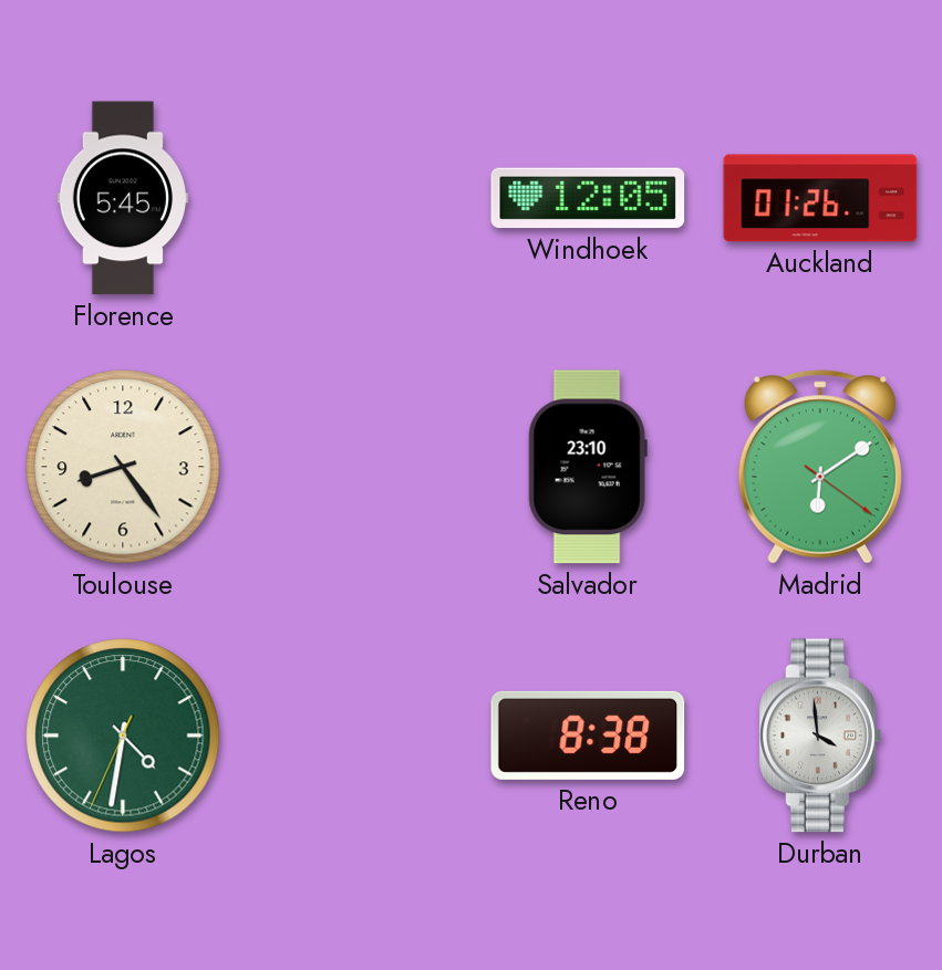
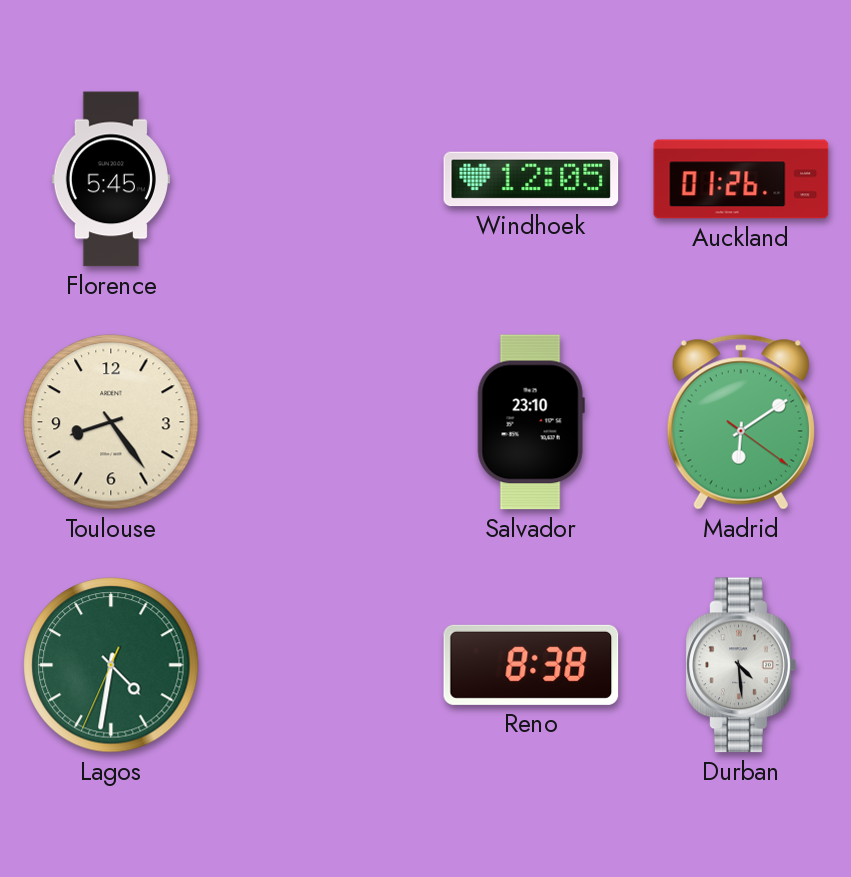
Durban: 3:59 -> 4:29 (741, 665)
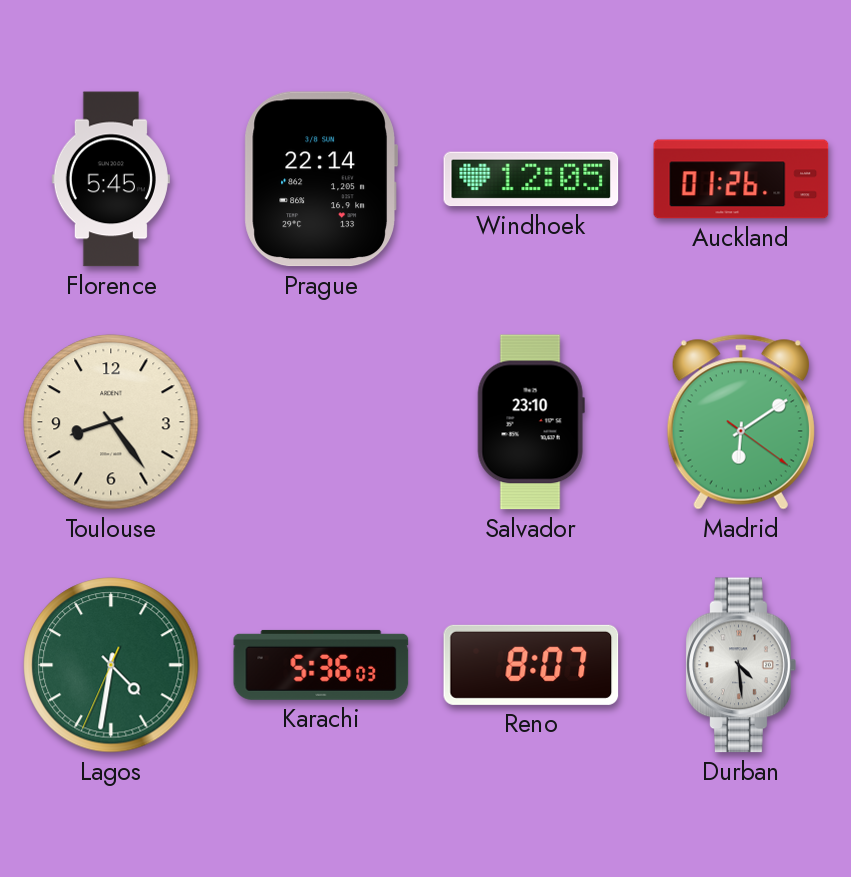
Prague: none -> 22:14 (321, 179)
Karachi: none -> 5:36 (321, 665)
Reno: 8:38 -> 8:07 (531, 665)
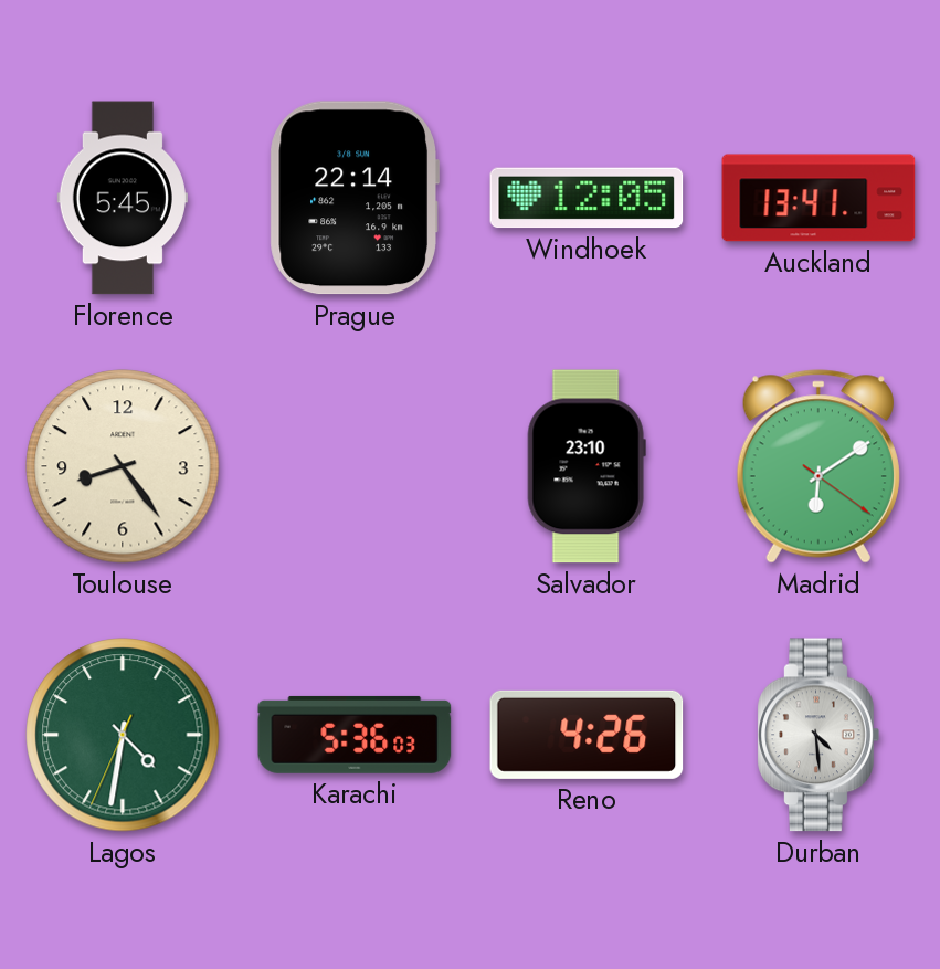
Auckland: 01:26 -> 13:41 (818, 198)
Reno: 8:07 -> 4:26 (587, 735)
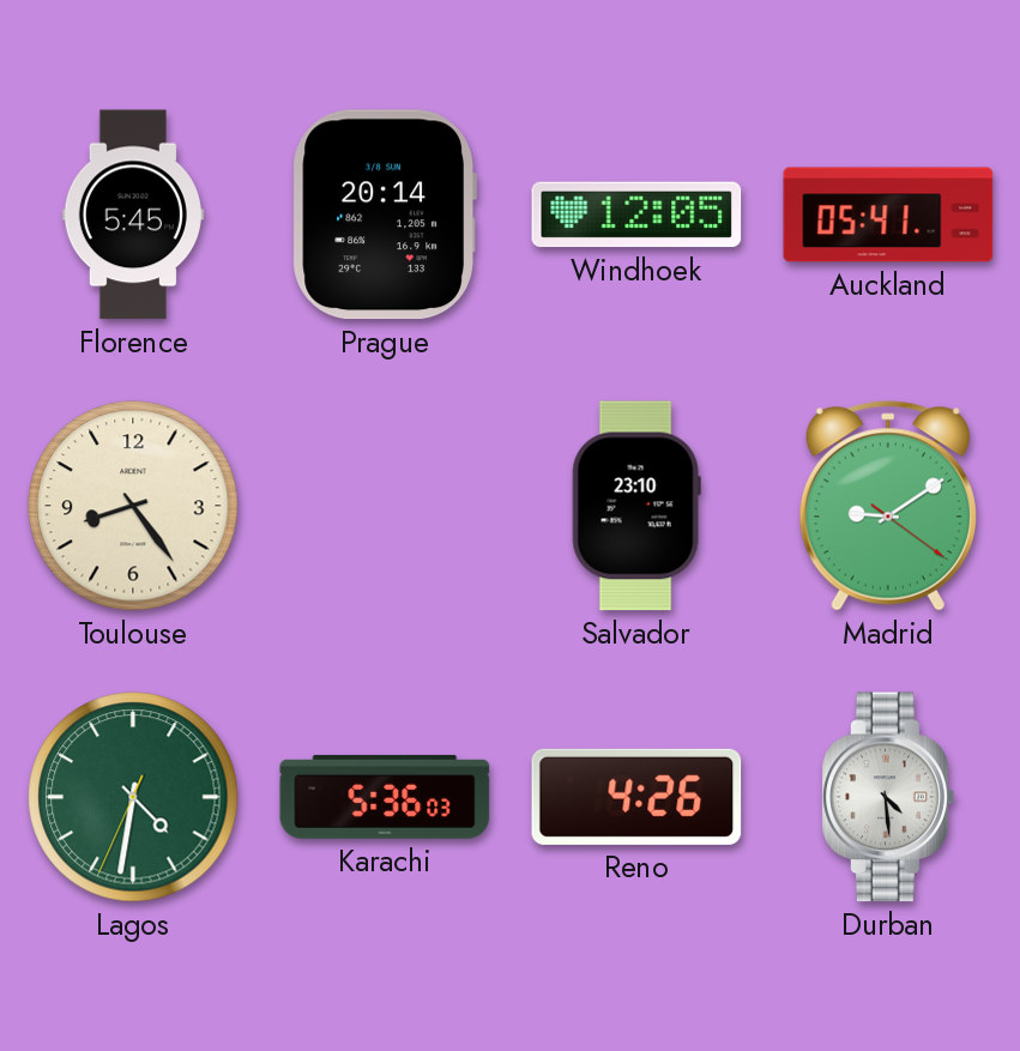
Prague: 22:14 -> 20:14 (385, 215)
Auckland: 13:41 -> 05:41 (888, 215)
Madrid: 6:09 -> 9:09 (888, 506)
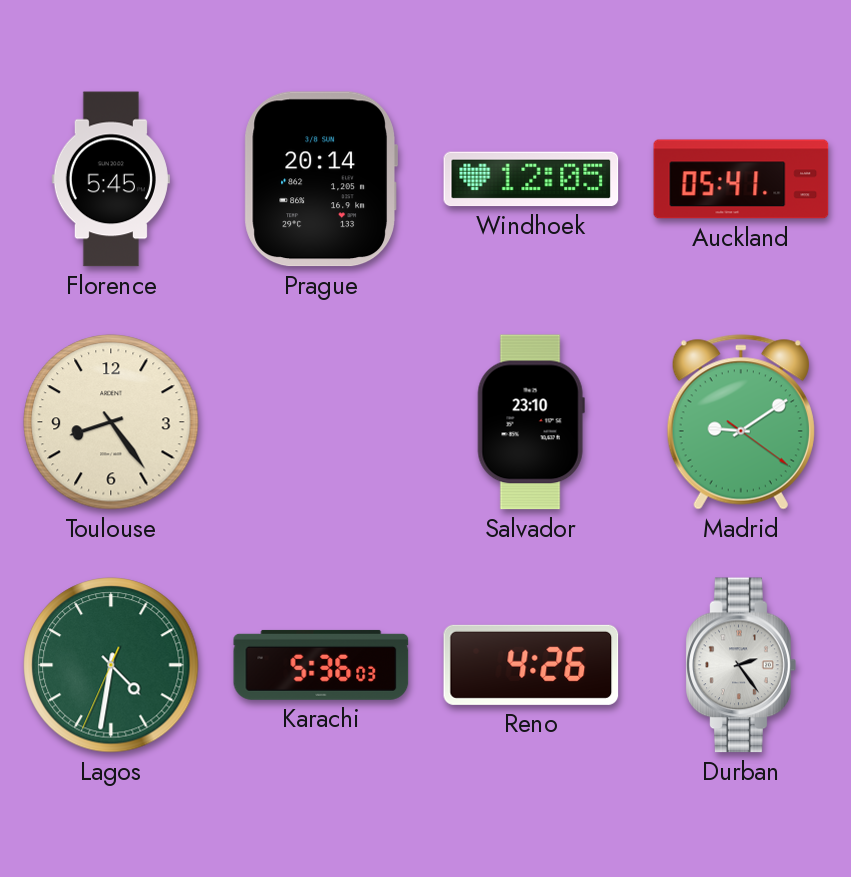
Durban: 4:29 -> 2:24 (741, 665)
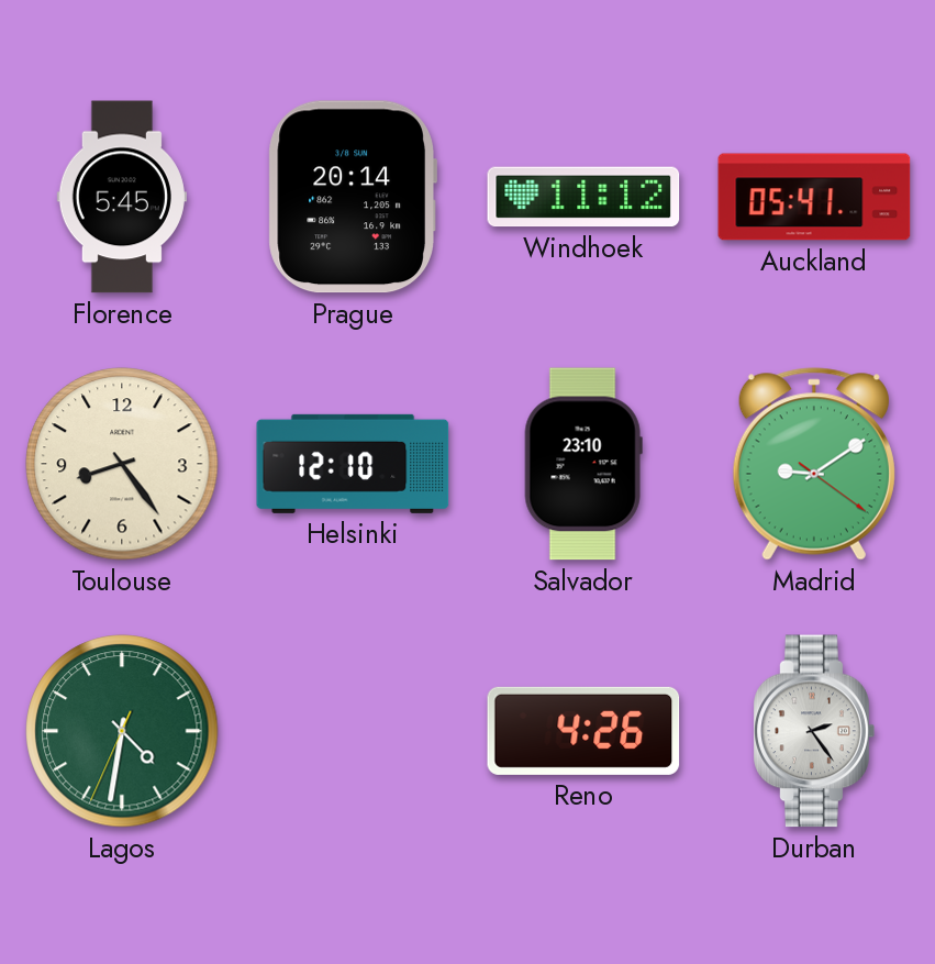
Windhoek: 12:05 -> 11:12 (583, 197)
Helsinki: none -> 12:10 (353, 464)
Karachi: 5:36 -> none (321, 665)
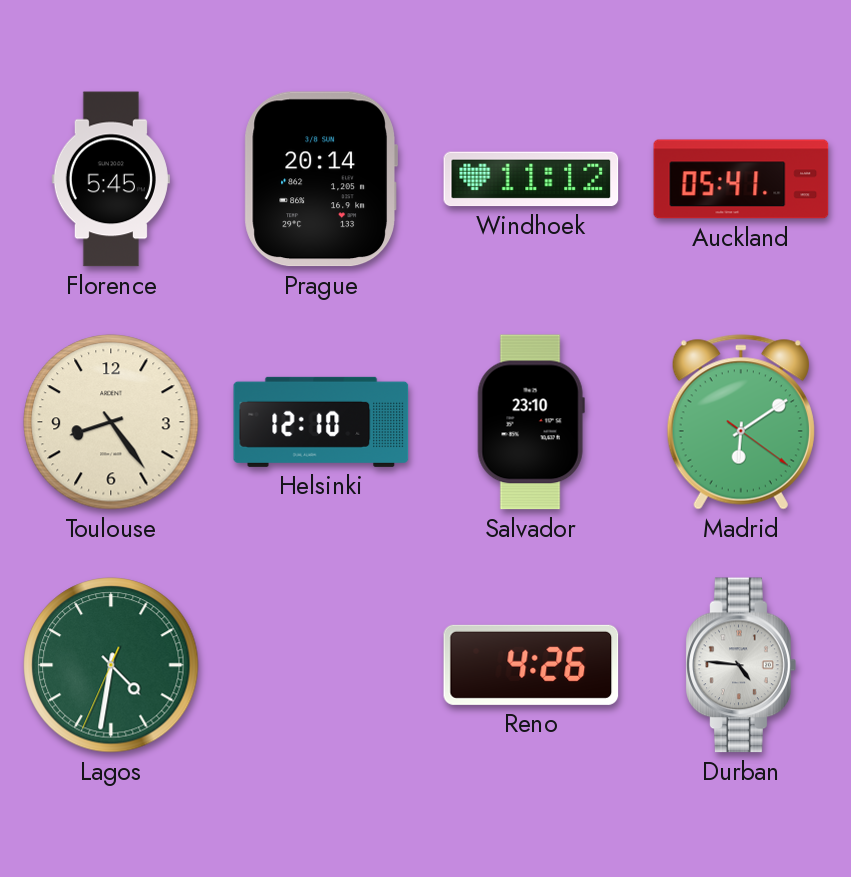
Madrid: 9:09 -> 6:09 (741, 422)
Durban: 2:24 -> 4:46 (741, 665)
